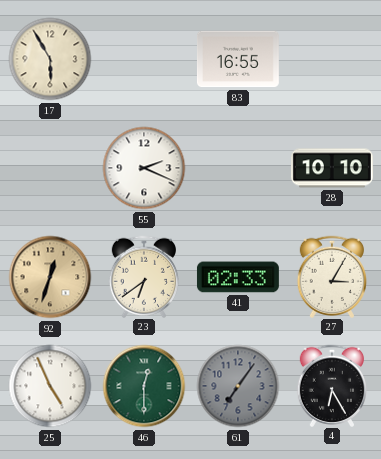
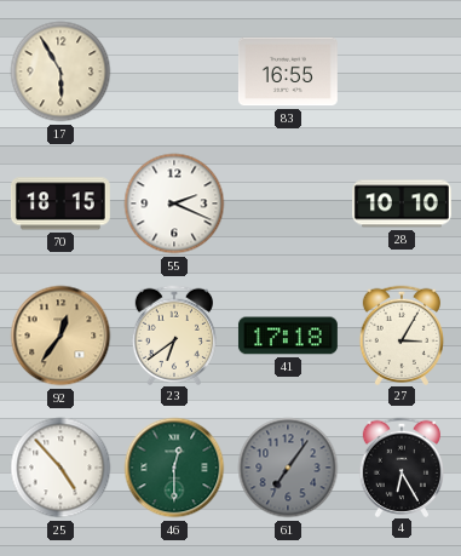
70: none -> 18:15 (60, 204)
92: 12:33 -> 12:36 (60, 336)
41: 02:33 -> 17:18 (288, 336)
25: 4:56 -> 4:53 (60, 468)
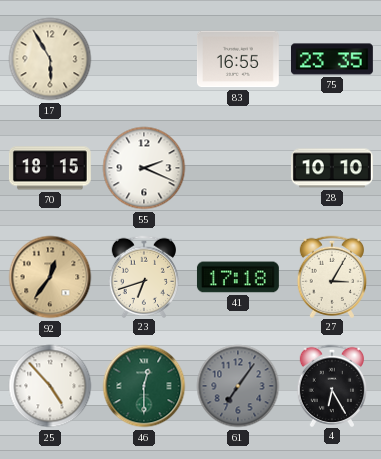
75: none -> 23:35 (332, 59)
23: 6:39 -> 6:42 (143, 276)
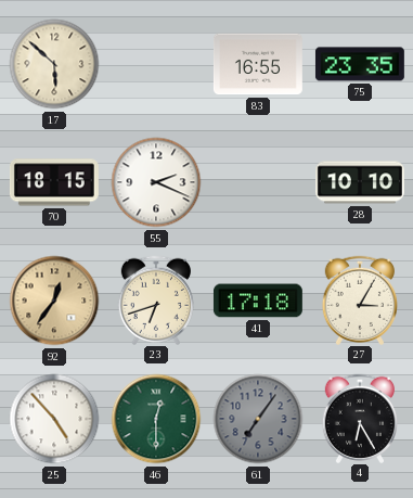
17: 5:55 -> 5:52 (54, 64)
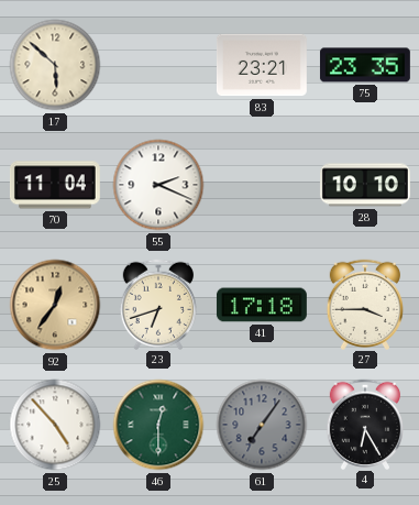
83: 16:55 -> 23:21 (262, 65)
70: 18:15 -> 11:04 (55, 185)
27: 3:05 -> 3:45 (364, 304)
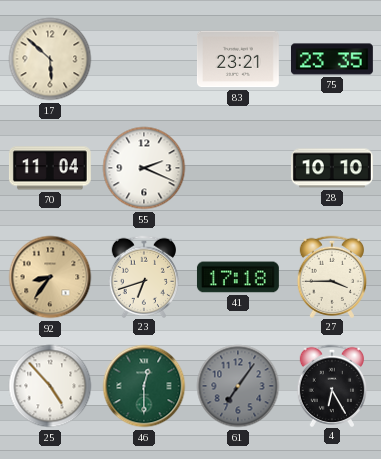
92: 12:36 -> 8:36 (50, 277)
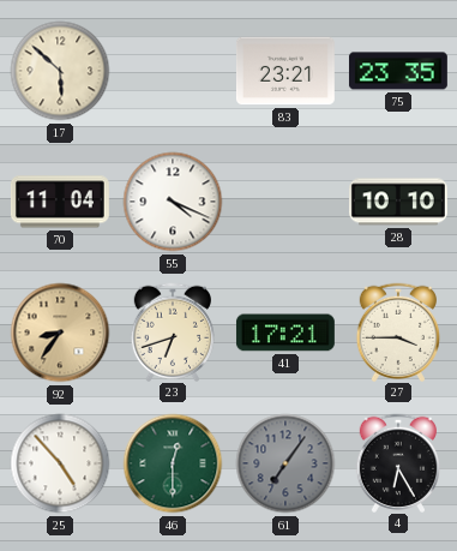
55: 2:19 -> 4:19 (173, 202)
41: 17:18 -> 17:21 (285, 333)
